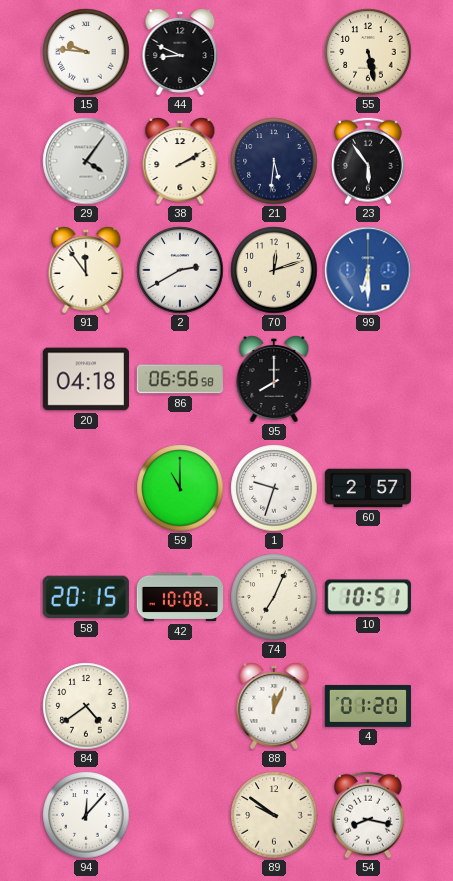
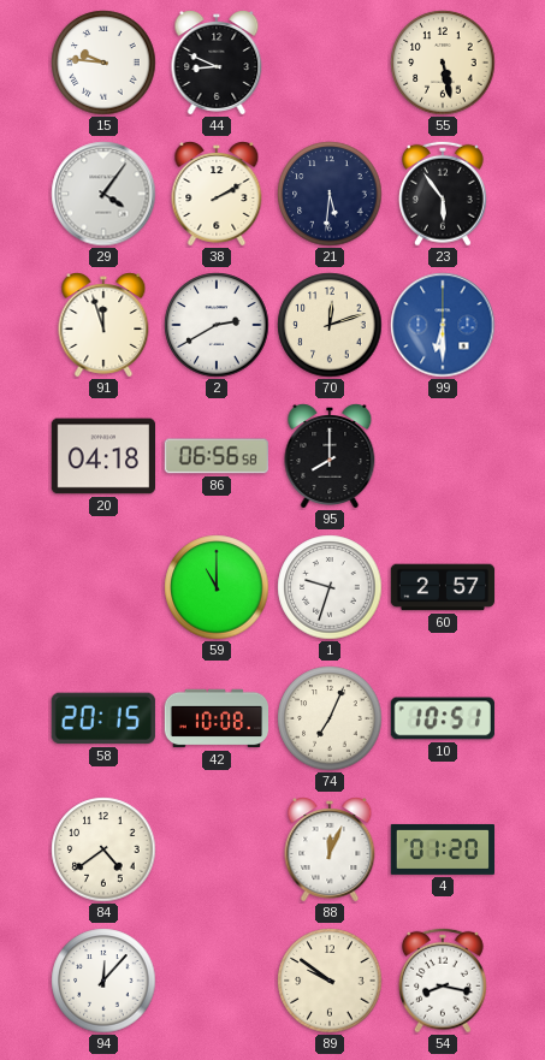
91: 11:54 -> 11:57 (103, 325)
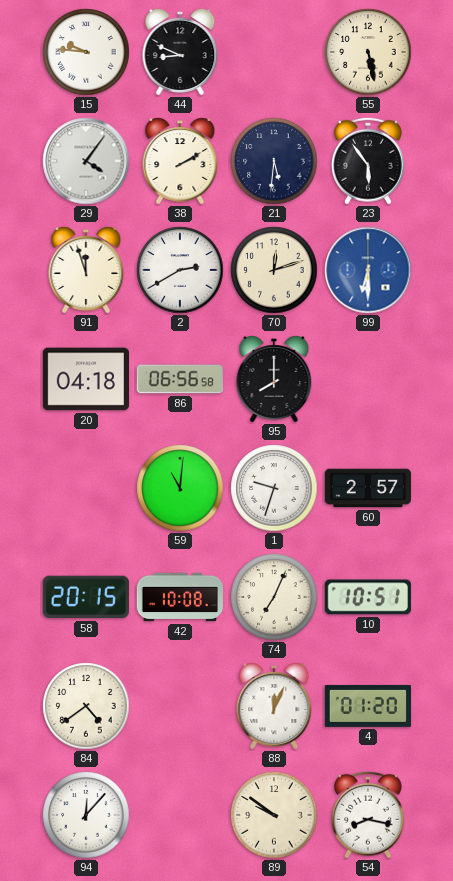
59: 11:00 -> 11:01 (180, 488)
